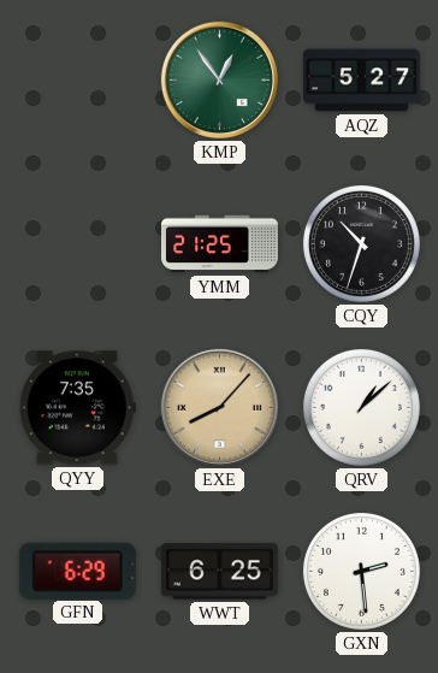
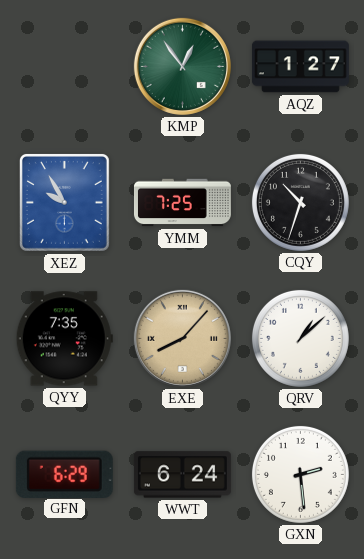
AQZ: 5:27 -> 1:27 (300, 67)
XEZ: none -> 9:55 (64, 202)
YMM: 21:25 -> 7:25 (182, 203)
WWT: 6:25 -> 6:24 (182, 475)
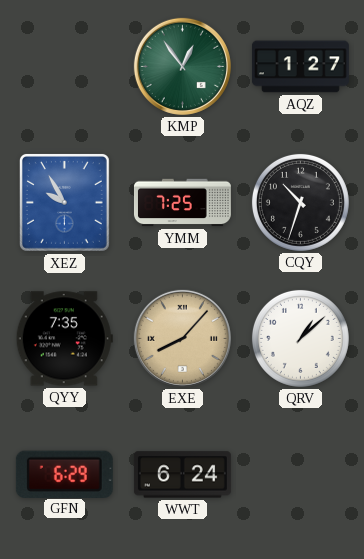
GXN: 2:29 -> none (300, 474)
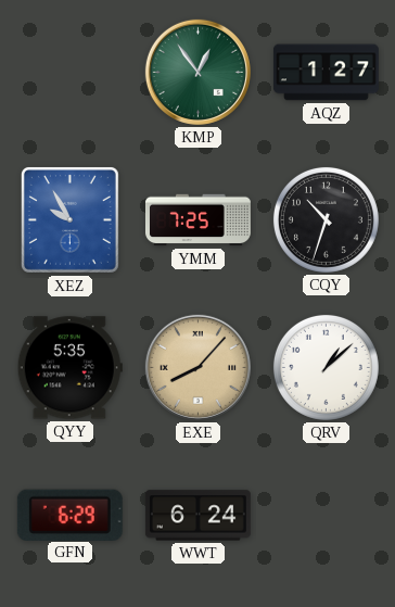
QYY: 7:35 -> 5:35 (69, 368)
